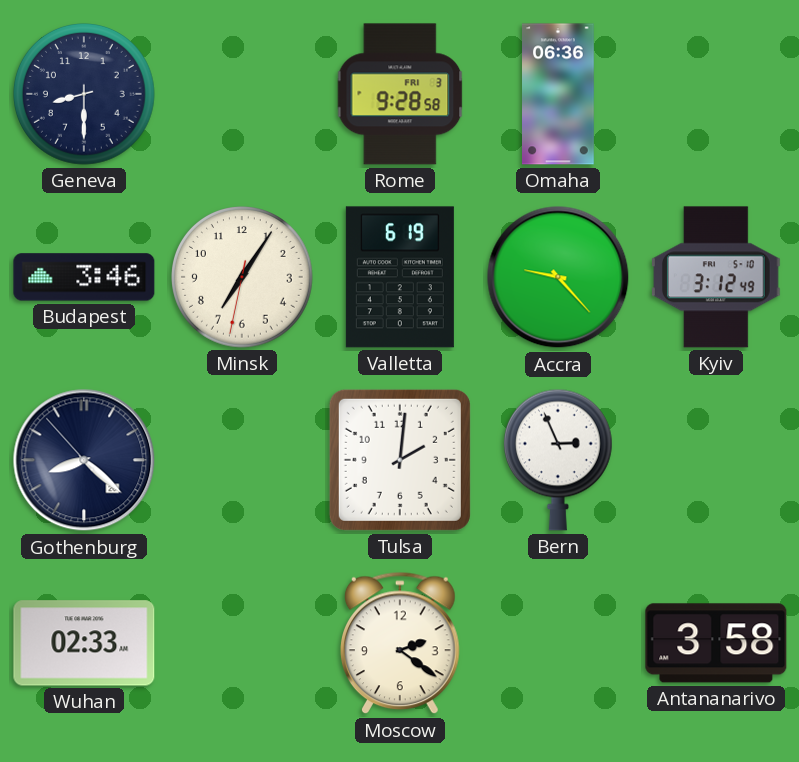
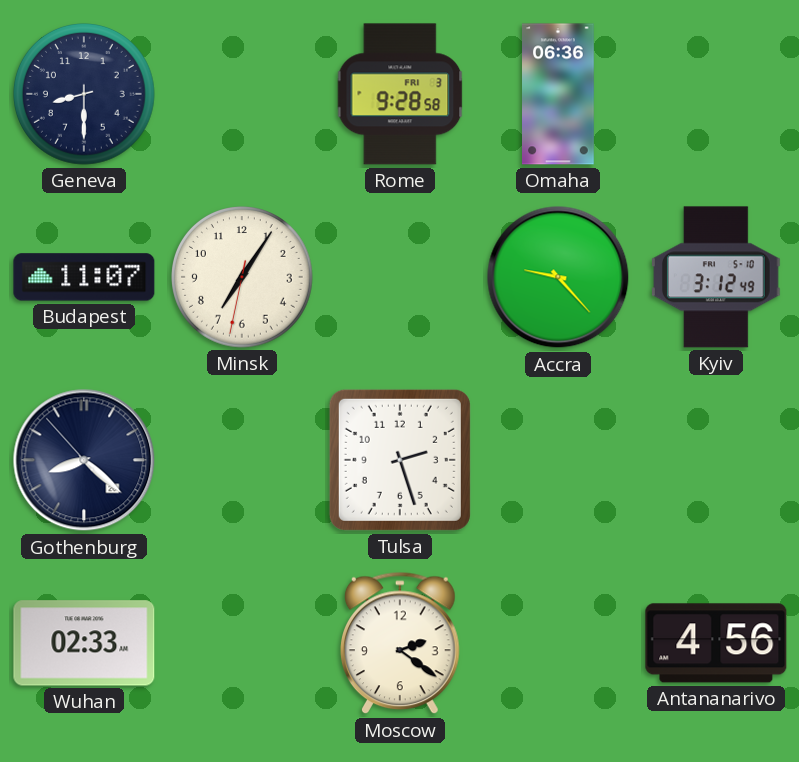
Budapest: 3:46 -> 11:07 (84, 277)
Valletta: 6:19 -> none (400, 277)
Tulsa: 2:01 -> 2:27 (400, 460)
Bern: 2:56 -> none (558, 460)
Antananarivo: 3:58 -> 4:56 (716, 643)
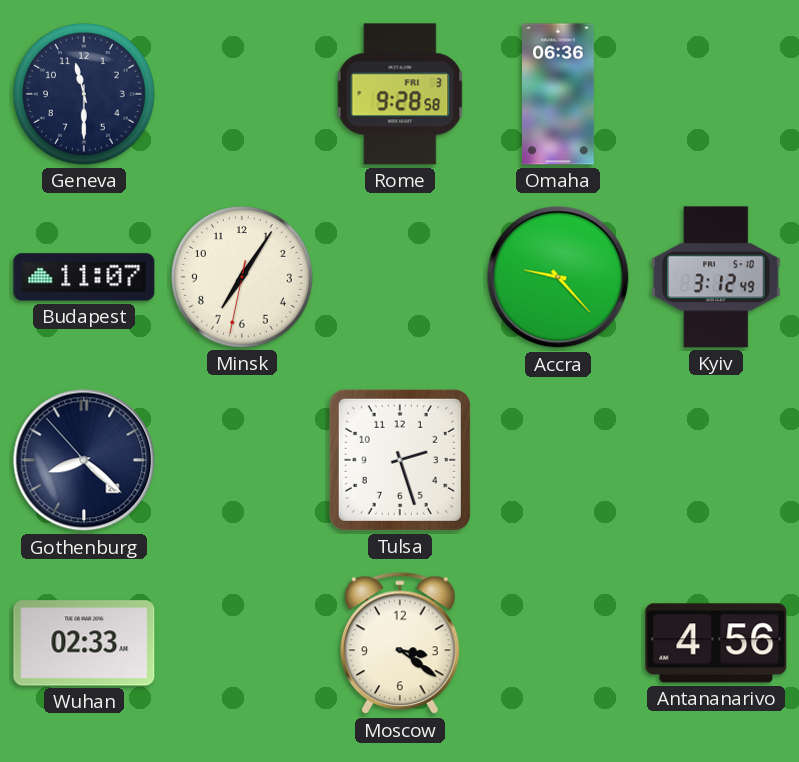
Geneva: 8:30 -> 11:30 (85, 95)
Moscow: 2:21 -> 3:21 (401, 643)
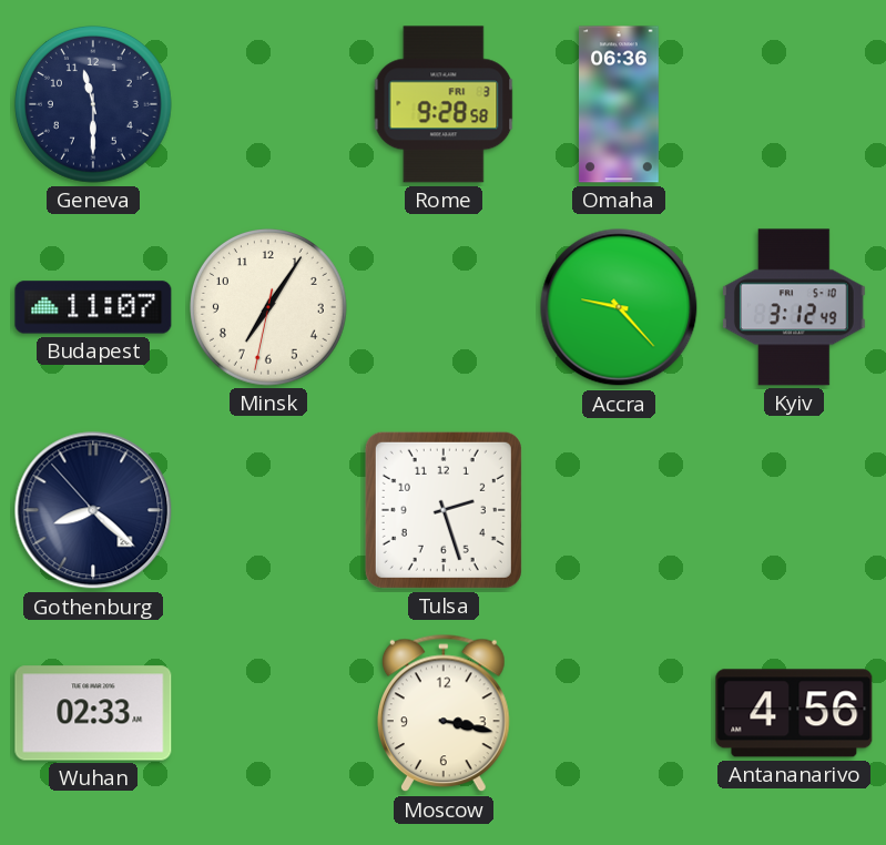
Moscow: 3:21 -> 3:17 (445, 713)
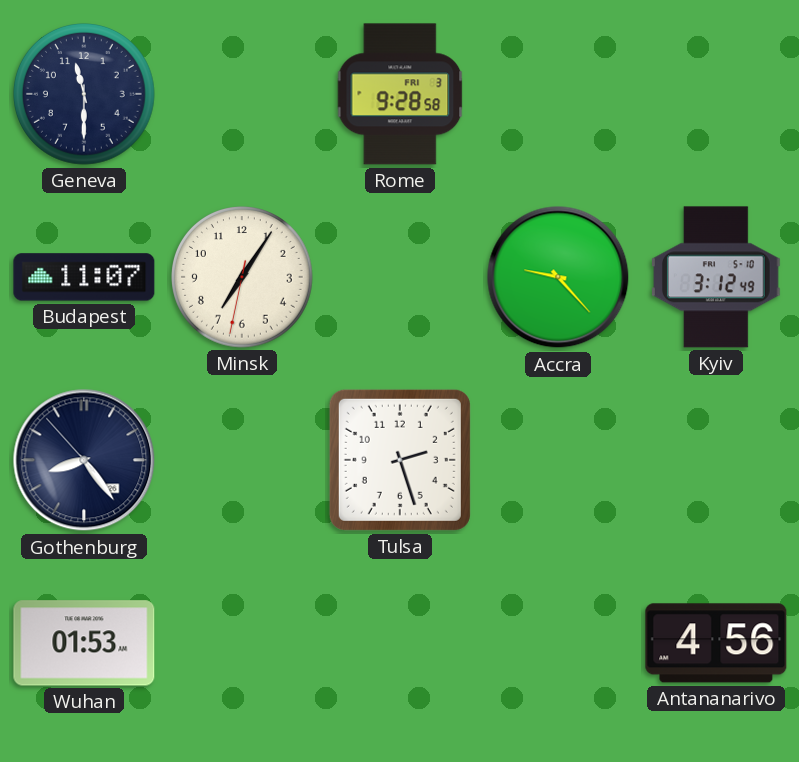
Omaha: 06:36 -> none (620, 104)
Gothenburg: 8:21 -> 8:23 (84, 460)
Wuhan: 02:33 -> 01:53 (84, 643)
Moscow: 3:17 -> none (445, 713)
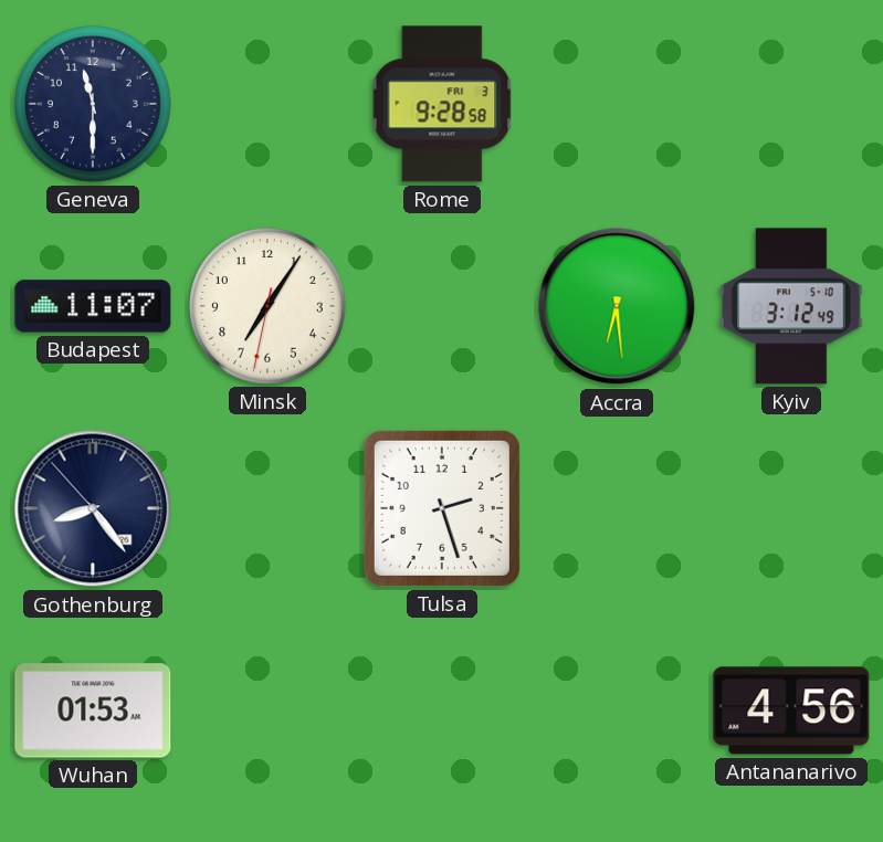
Accra: 9:23 -> 6:29 (617, 306)
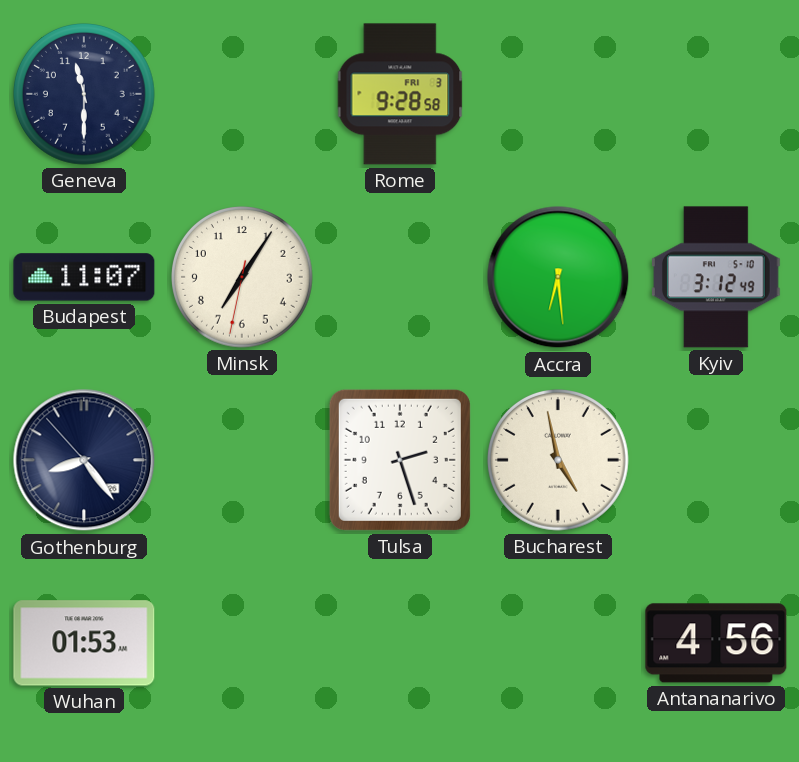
Bucharest: none -> 4:58 (559, 461)
